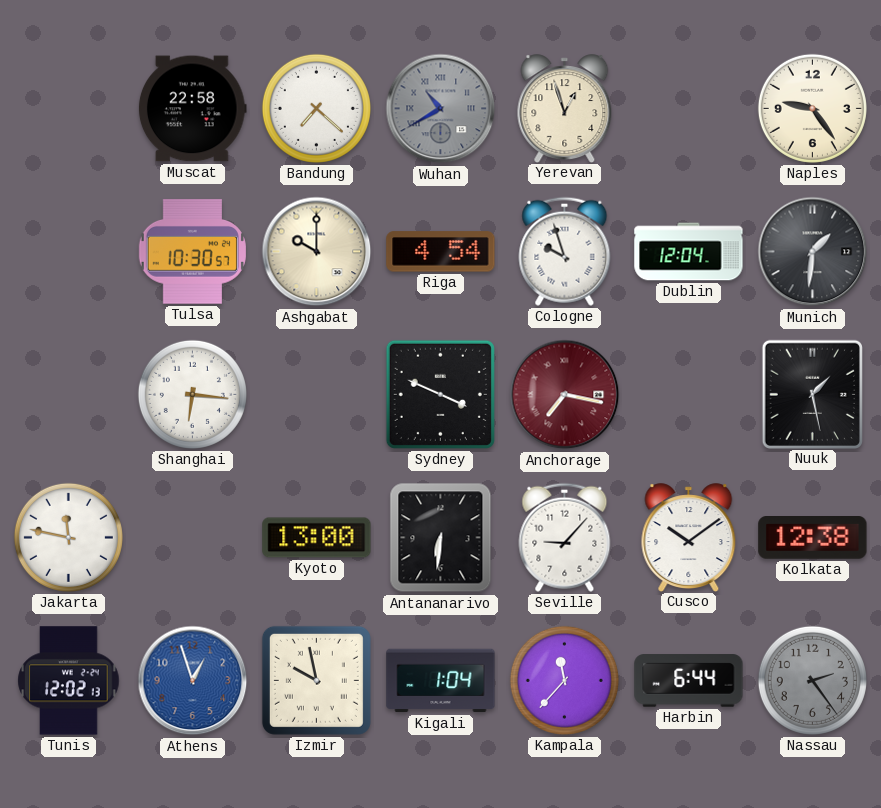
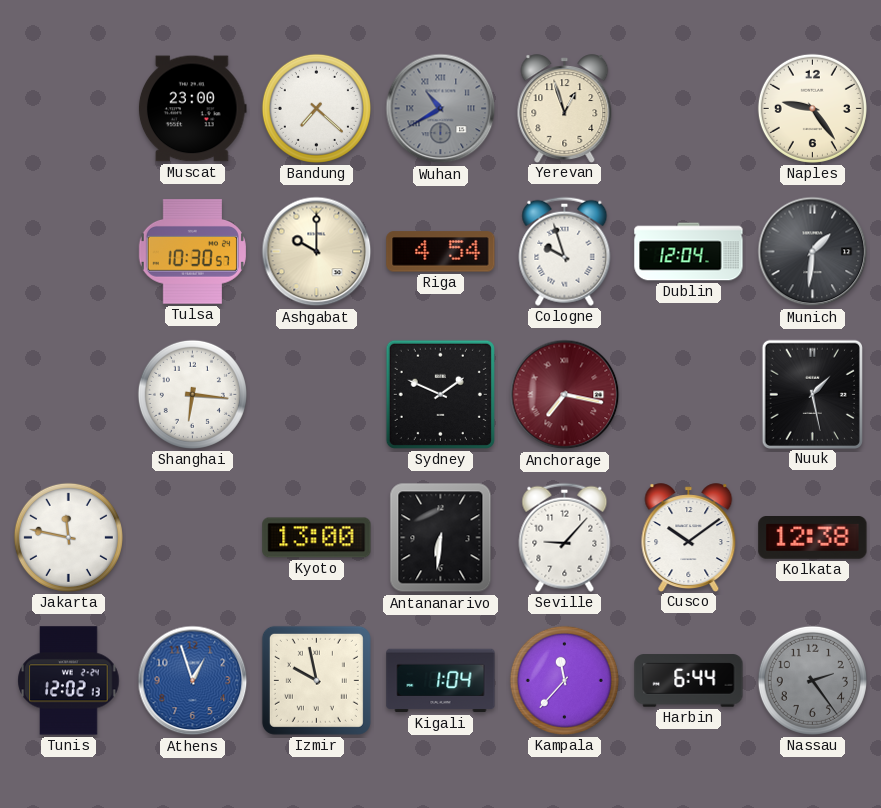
Muscat: 22:58 -> 23:00 (192, 109)
Sydney: 3:49 -> 1:49 (440, 394)
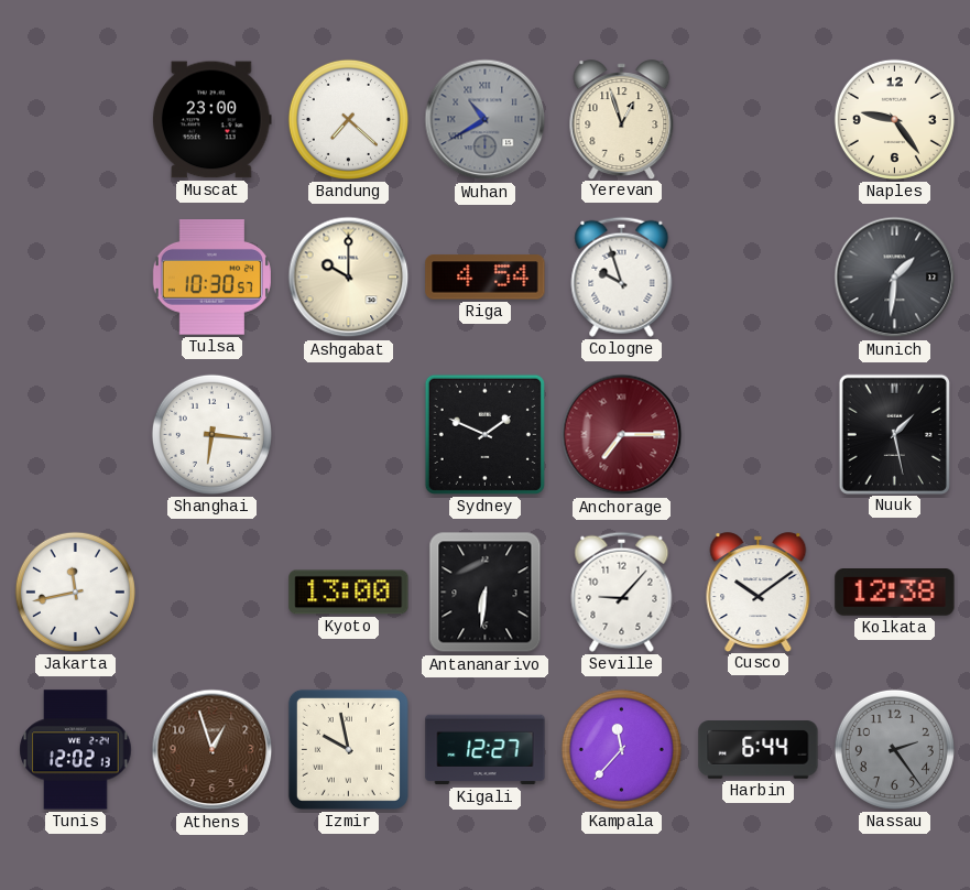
Dublin: 12:04 -> none (689, 252)
Anchorage: 7:17 -> 7:15 (622, 435)
Jakarta: 11:47 -> 11:43 (75, 591)
Athens dial: blue -> brown (212, 750)
Kigali: 1:04 -> 12:27 (486, 750)
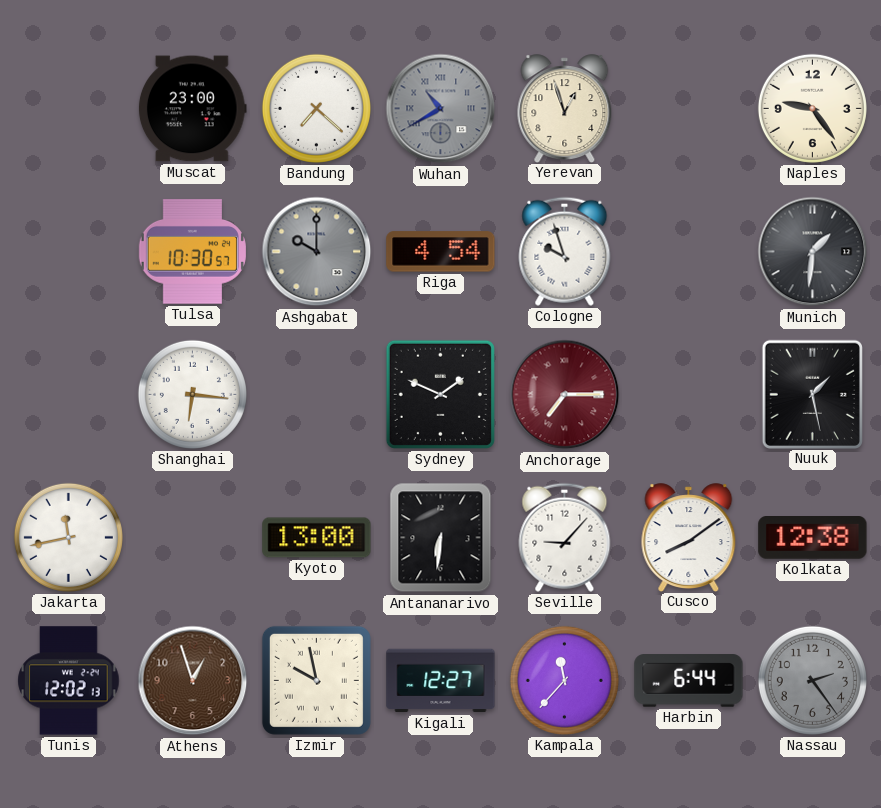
Ashgabat dial: cream -> grey (317, 252)
Cusco: 10:09 -> 8:09 (689, 537)
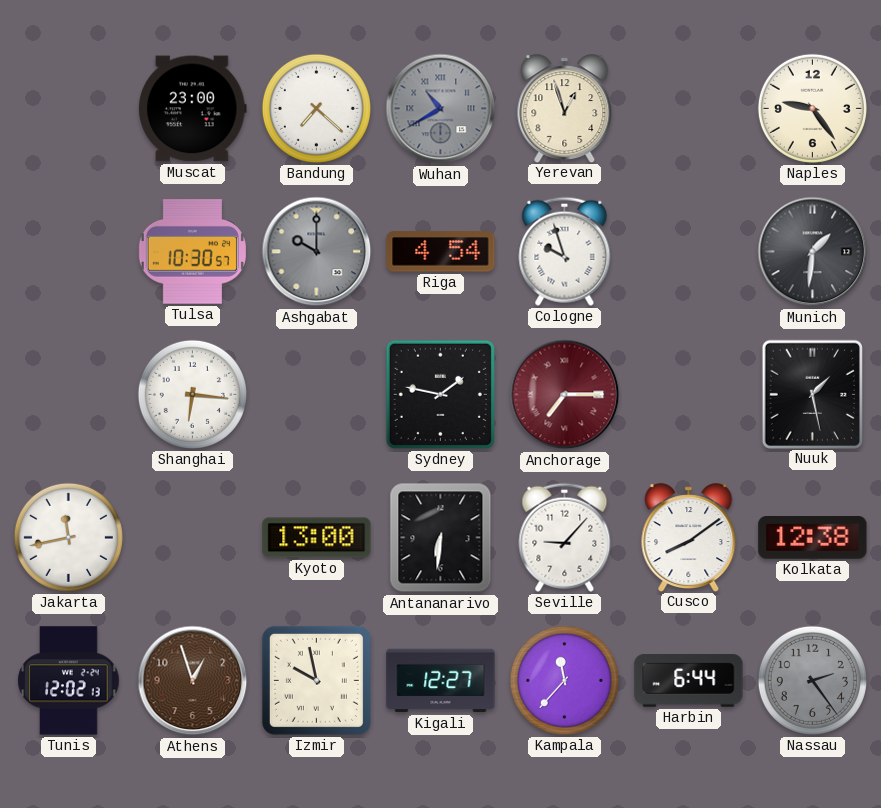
Sydney: 1:49 -> 1:47 (440, 394)
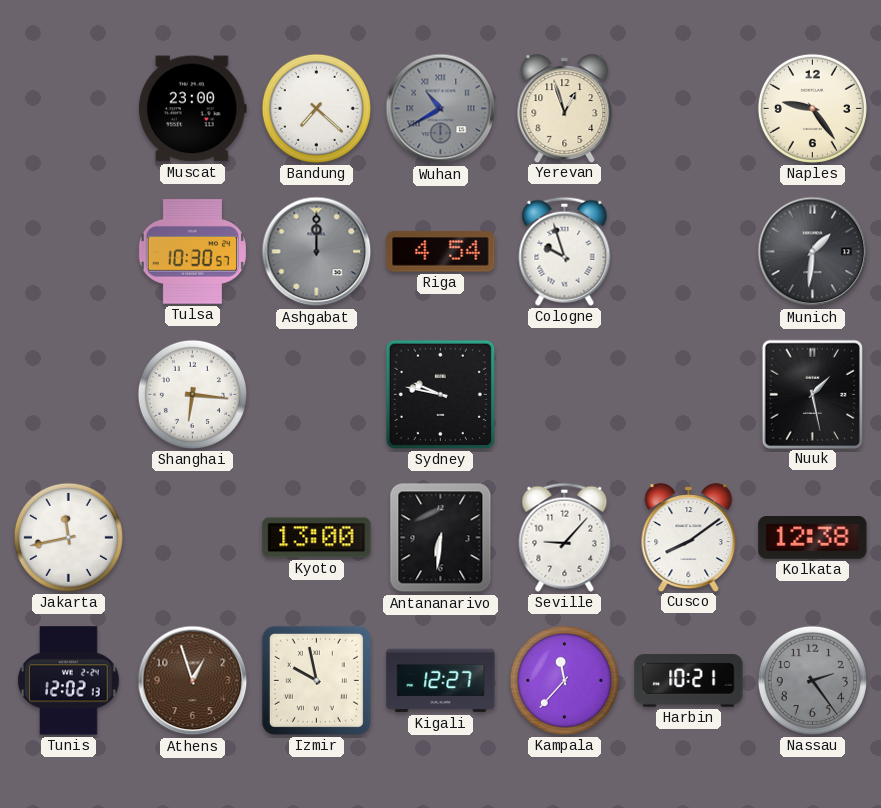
Ashgabat: 10:00 -> 12:00 (317, 252)
Sydney: 1:47 -> 9:47 (440, 394)
Anchorage: 7:15 -> none (565, 395)
Harbin: 6:44 -> 10:21 (689, 681)
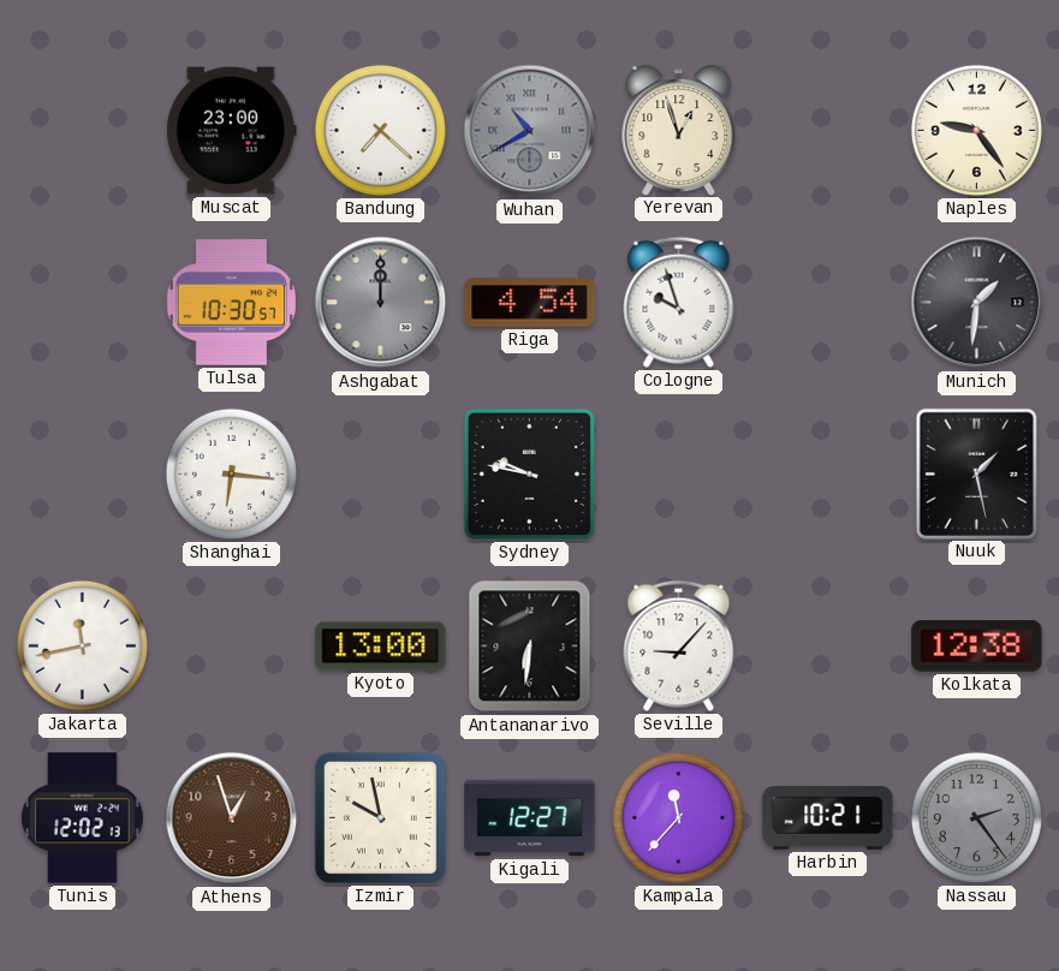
Cusco: 8:09 -> none (689, 537)
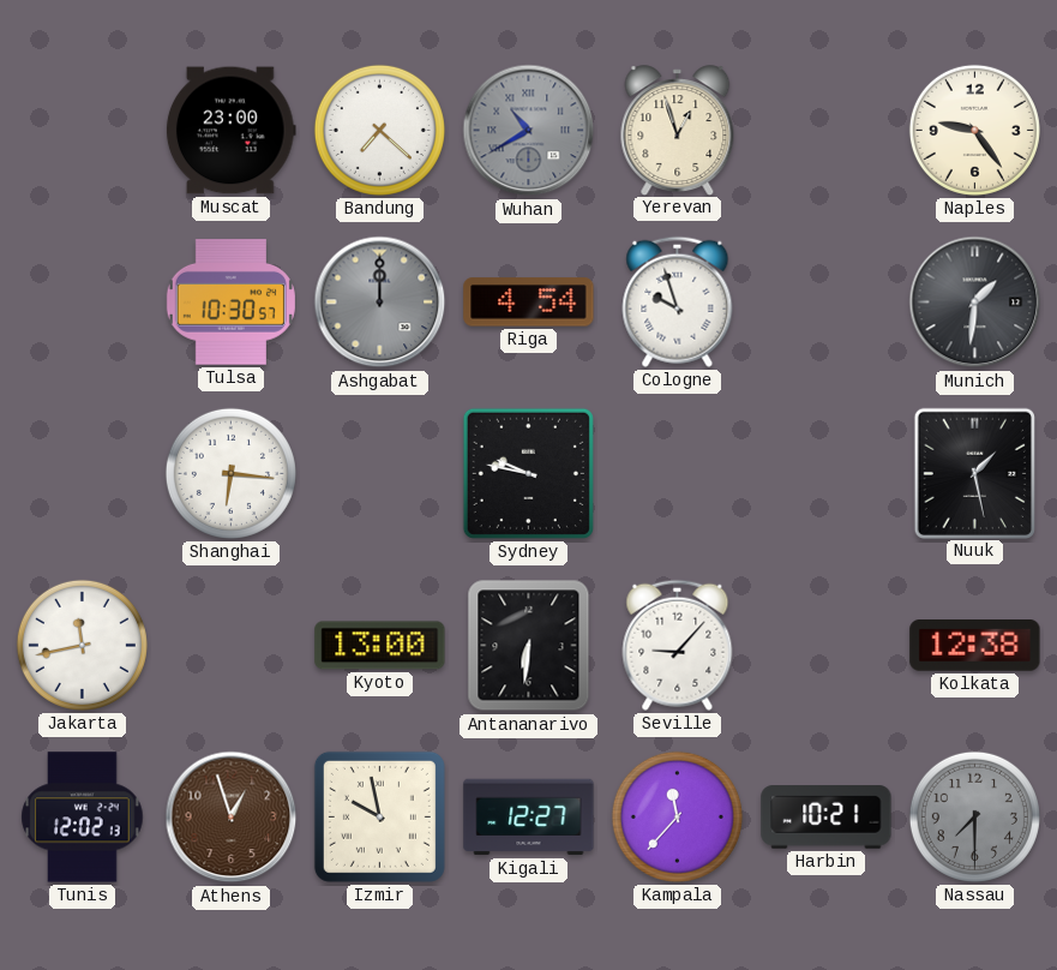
Nassau: 2:24 -> 7:30 (974, 816)
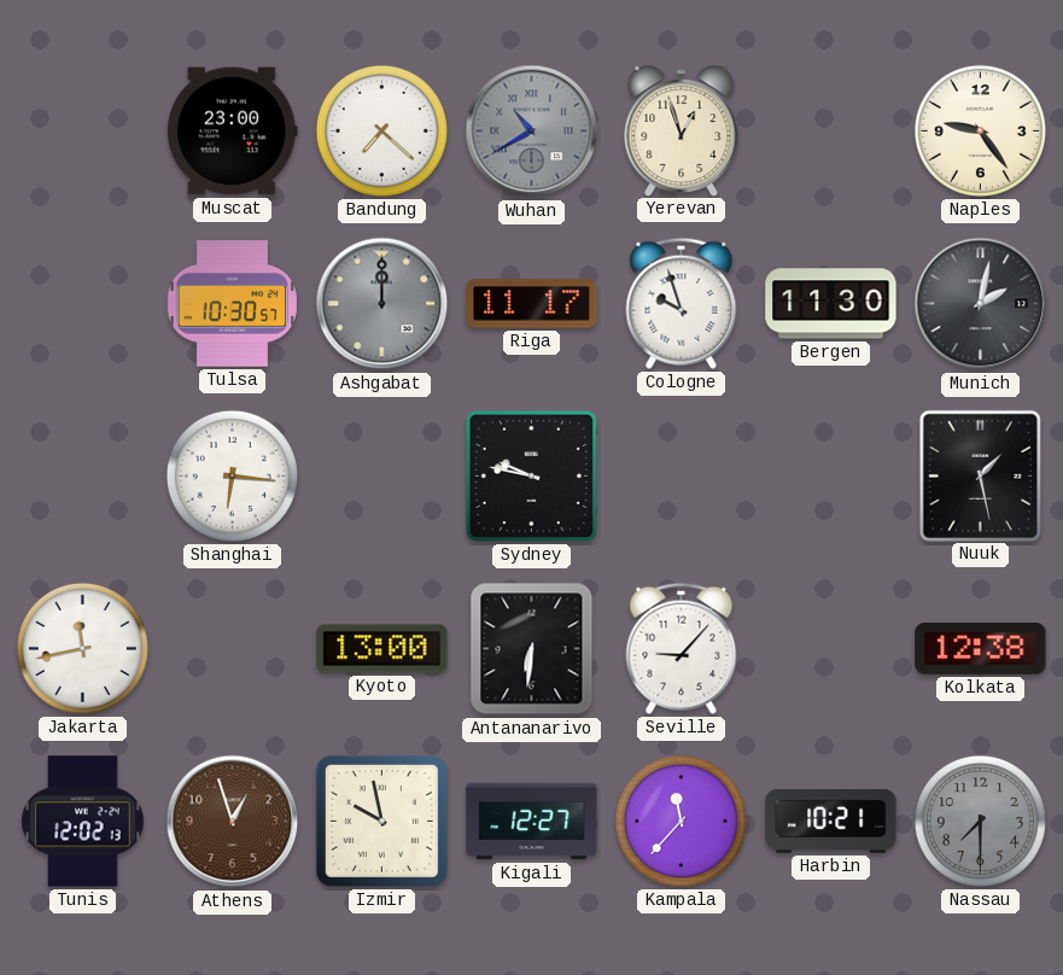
Riga: 4:54 -> 11:17 (532, 304)
Bergen: none -> 11:30 (831, 304)
Munich: 1:31 -> 2:02 (981, 304)
